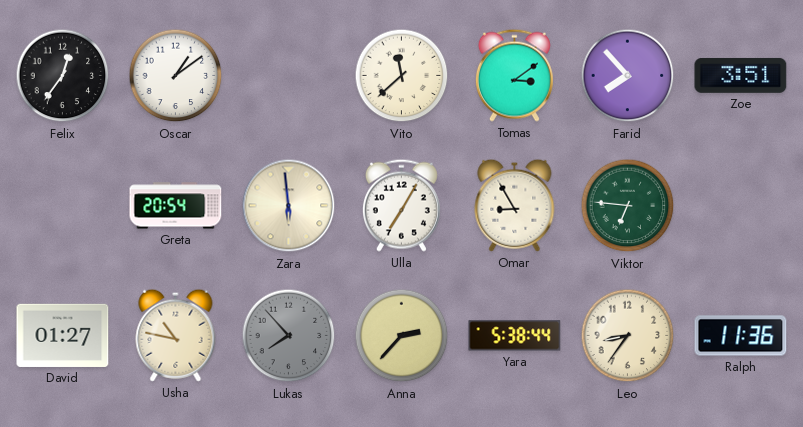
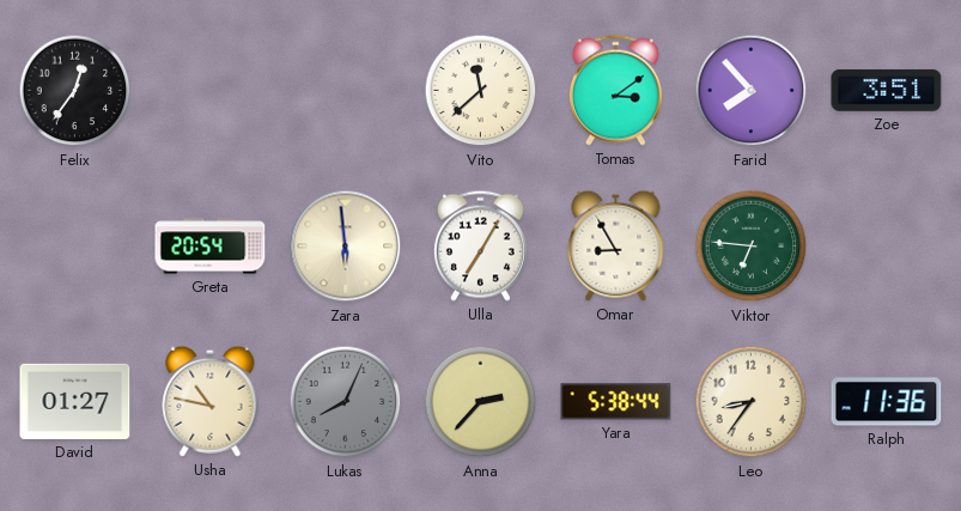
Oscar: 1:09 -> none (176, 76)
Lukas: 7:53 -> 8:04 (346, 402)
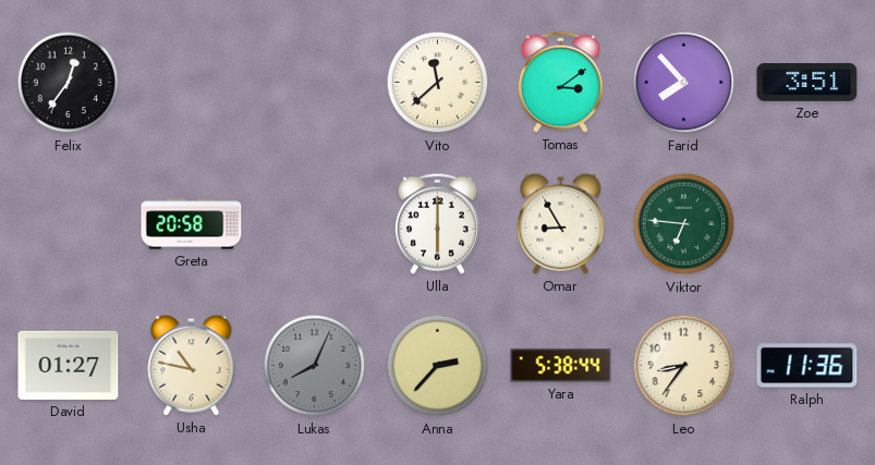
Greta: 20:54 -> 20:58 (192, 224)
Zara: 5:59 -> none (346, 247)
Ulla: 7:05 -> 6:00 (437, 223)
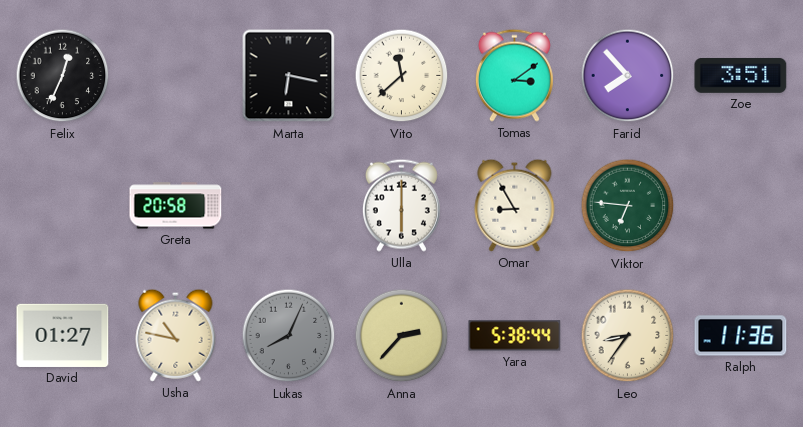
Felix: 12:36 -> 12:34 (63, 76)
Marta: none -> 6:17 (289, 76)
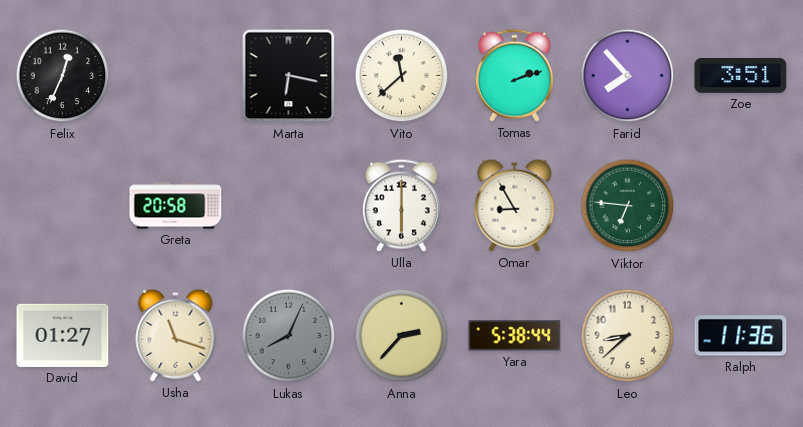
Tomas: 3:09 -> 2:12 (514, 75)
Usha: 10:47 -> 11:18 (176, 335)
Leo: 8:36 -> 8:38 (628, 336)
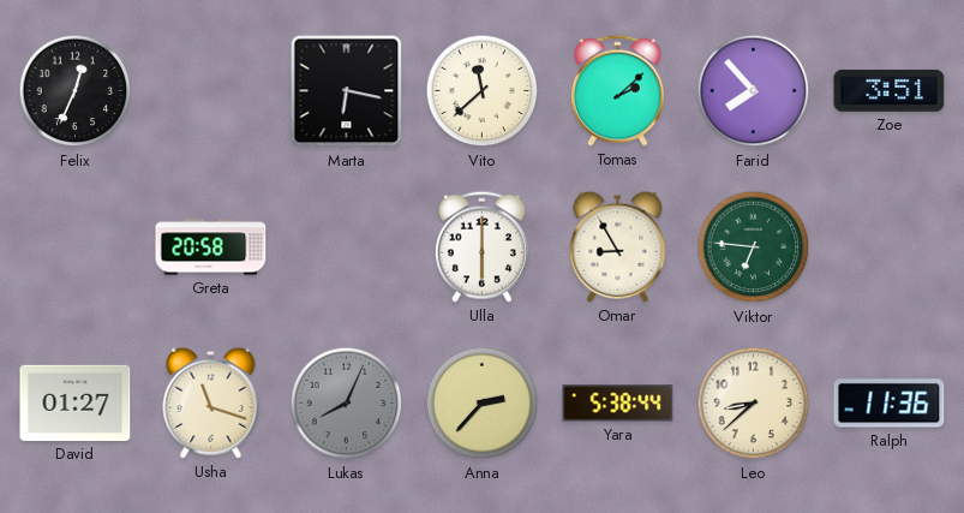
Tomas: 2:12 -> 2:08 (617, 90)
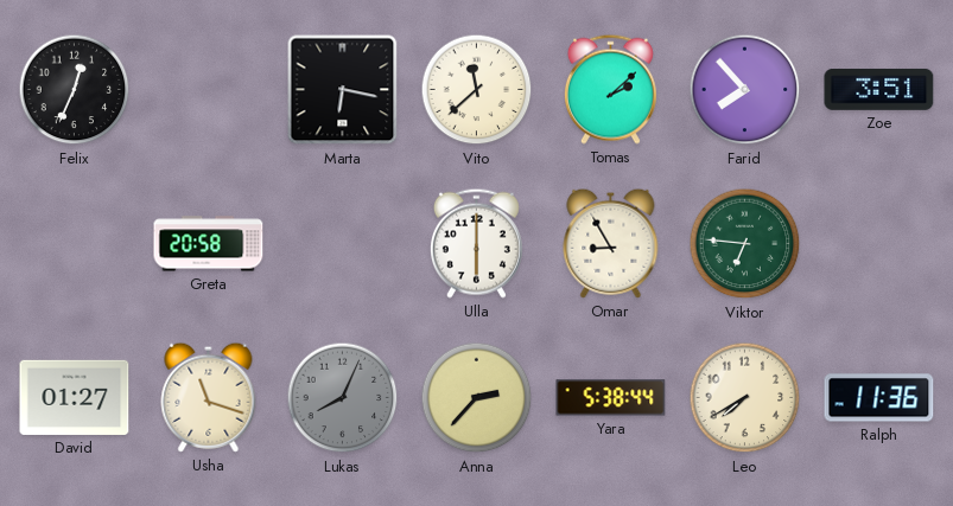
Leo: 8:38 -> 7:40 (745, 398)
